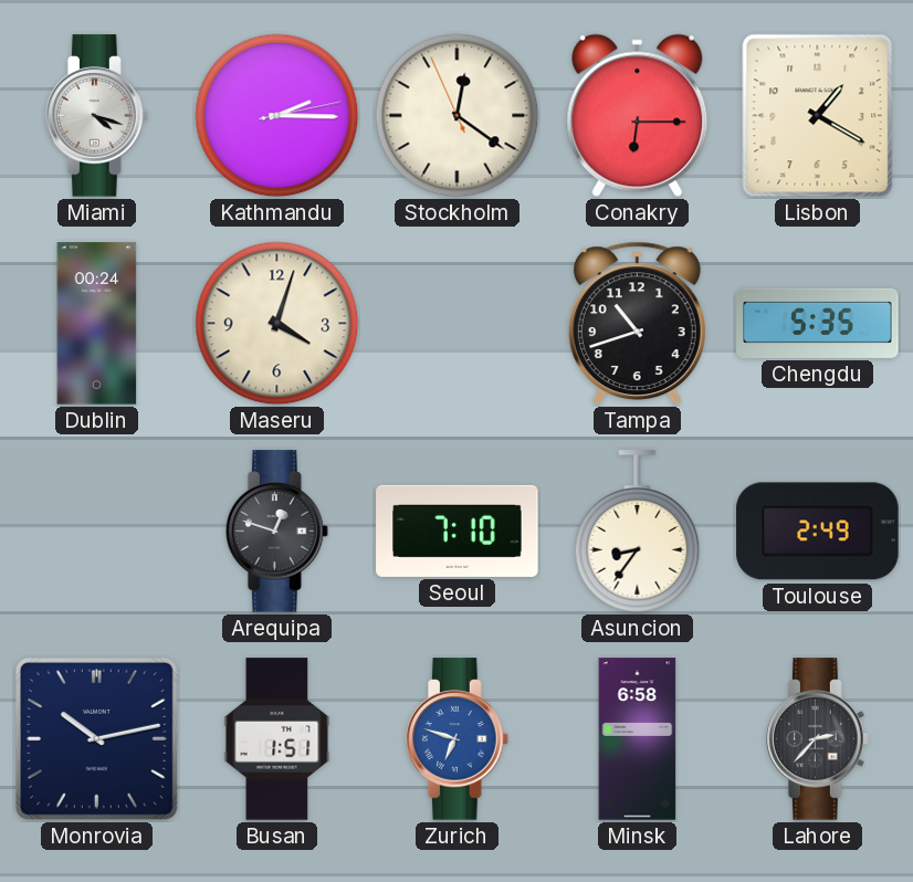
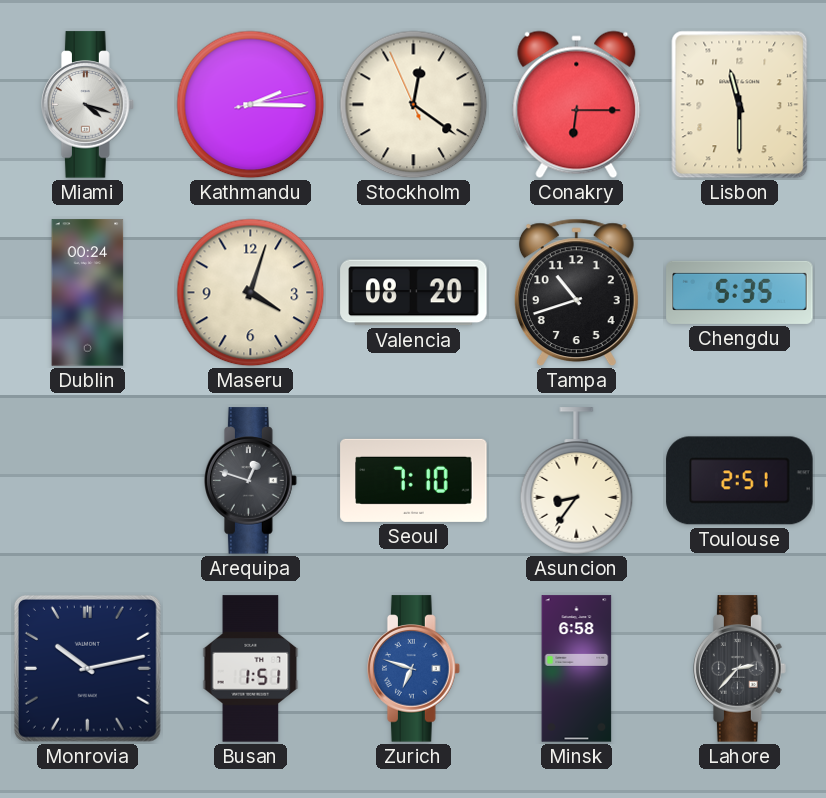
Lisbon: 1:20 -> 11:30 (740, 105)
Valencia: none -> 08:20 (414, 293)
Toulouse: 2:49 -> 2:51 (740, 481)
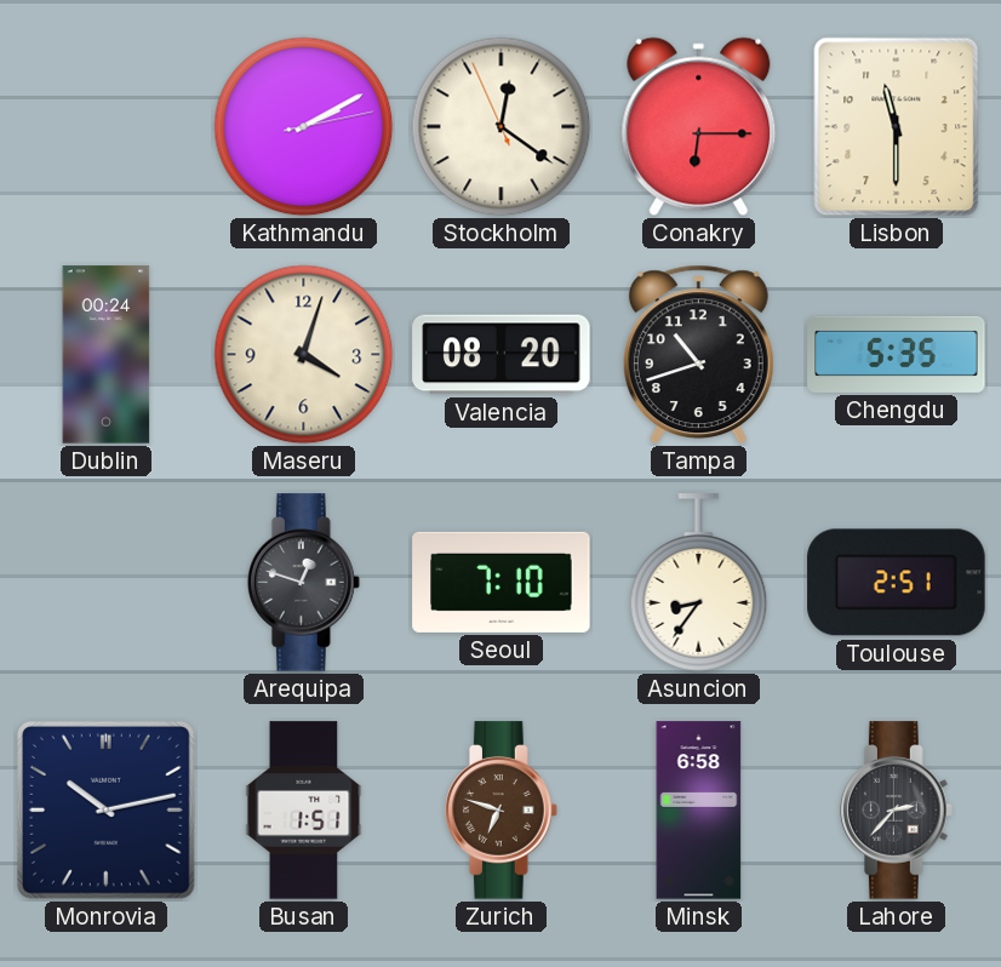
Miami: 4:18 -> none (88, 105)
Kathmandu: 2:15 -> 2:10 (304, 127)
Zurich dial: blue -> brown (502, 811)
